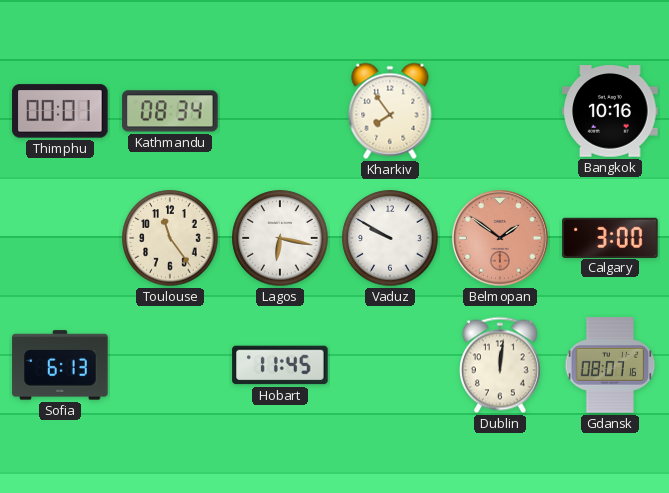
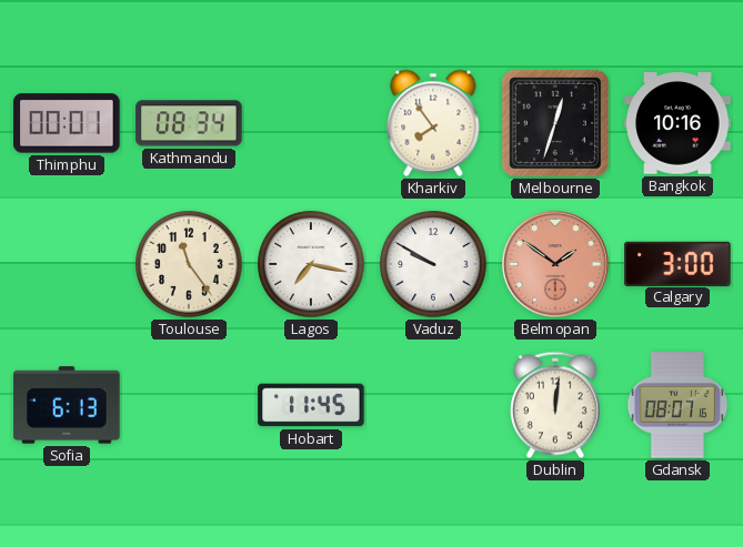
Melbourne: none -> 12:33 (555, 123)
Lagos: 6:17 -> 7:17 (311, 264)
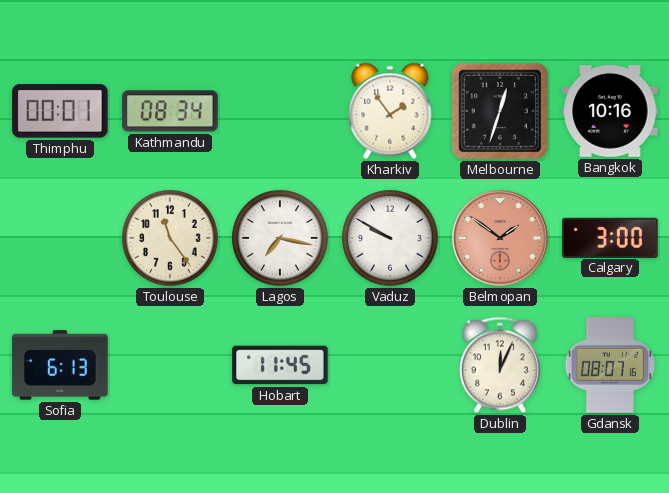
Kharkiv: 7:54 -> 1:54 (390, 111)
Dublin: 12:01 -> 12:04 (500, 365)
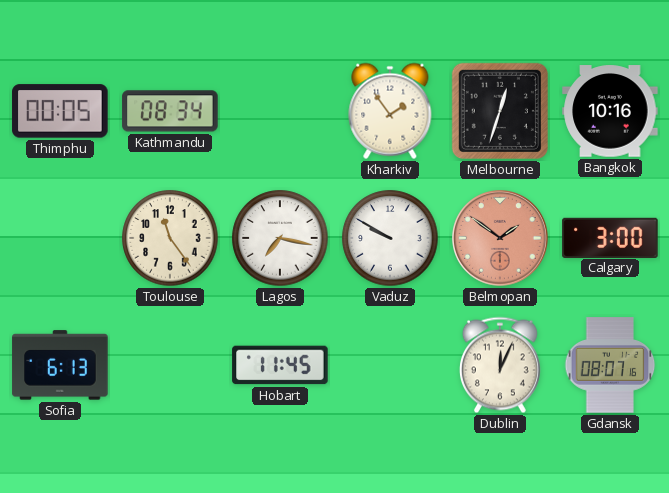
Thimphu: 00:01 -> 00:05 (60, 111)
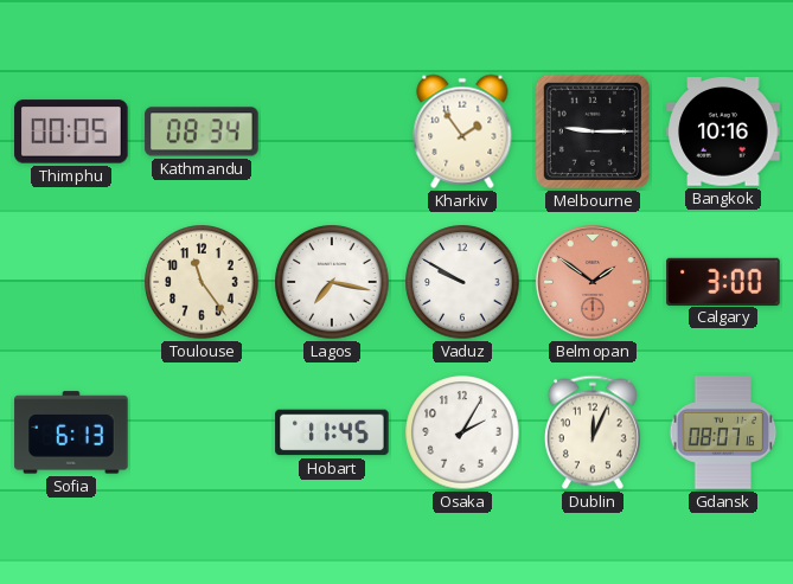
Melbourne: 12:33 -> 9:15 (593, 131)
Osaka: none -> 2:05 (462, 432)
